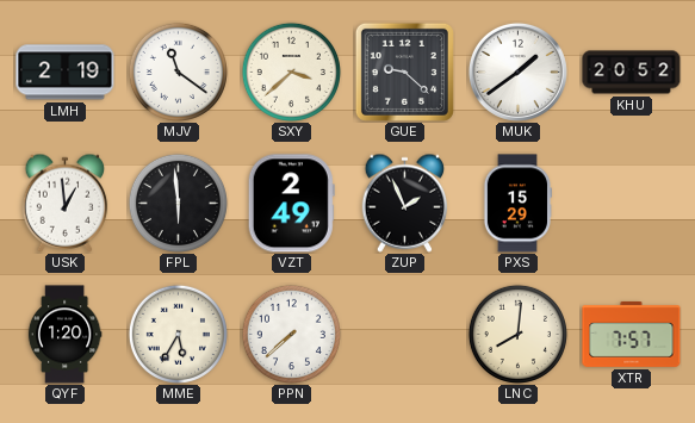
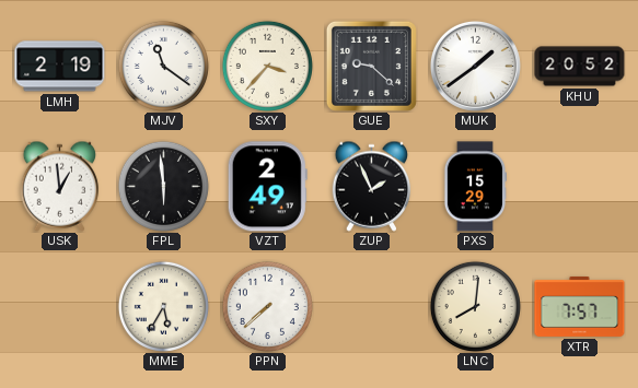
SXY: 3:38 -> 3:37 (267, 66)
QYF: 1:20 -> none (64, 335)
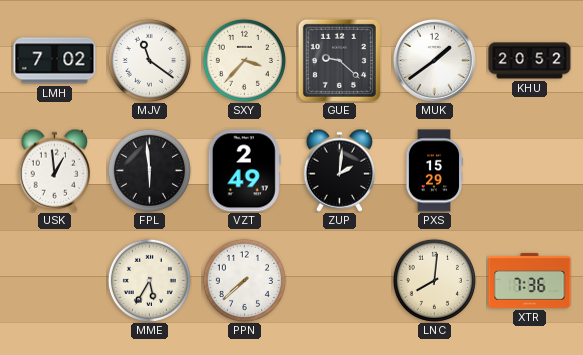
LMH: 2:19 -> 7:02 (55, 61)
ZUP: 1:56 -> 2:01 (340, 170)
XTR: 7:57 -> 7:36 (530, 280)
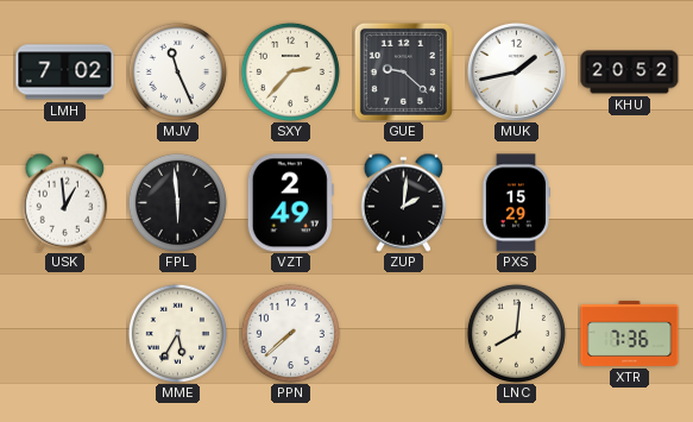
MJV: 11:21 -> 11:26 (177, 71)
SXY: 3:37 -> 2:37 (290, 71)
MUK: 1:39 -> 1:43 (516, 71)
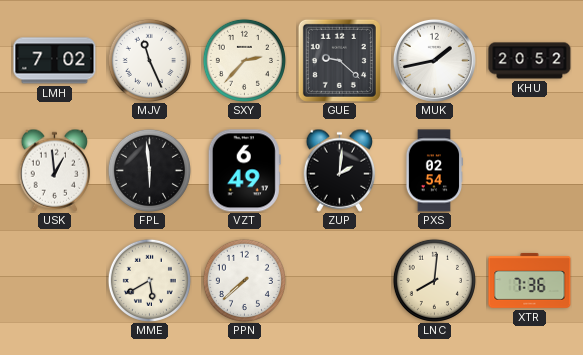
VZT: 2:49 -> 6:49 (244, 171)
PXS: 15:29 -> 02:54 (433, 171)
MME: 5:35 -> 5:40 (149, 280)
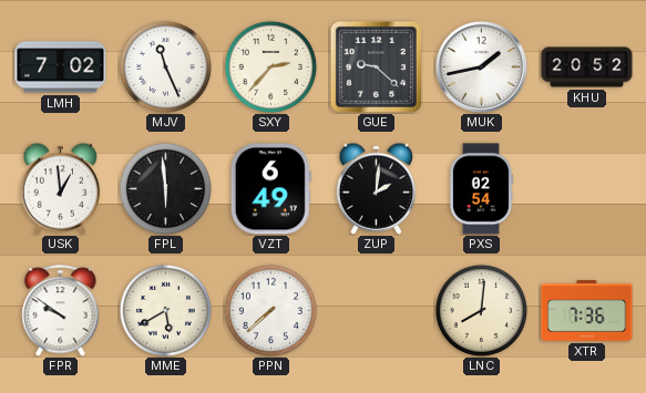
FPR: none -> 9:51 (61, 311)
